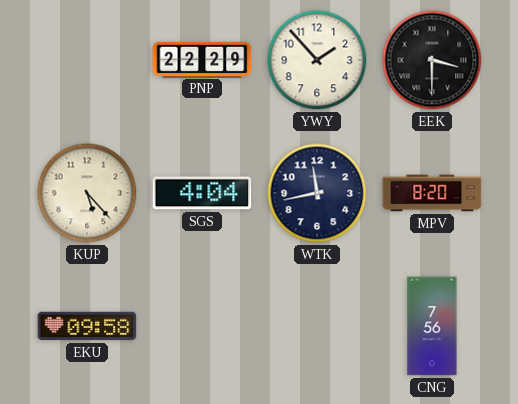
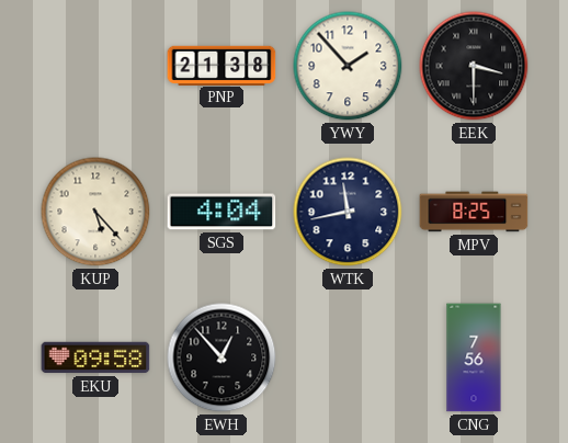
PNP: 22:29 -> 21:38 (221, 65)
MPV: 8:20 -> 8:25 (474, 212)
EWH: none -> 12:53 (221, 357)
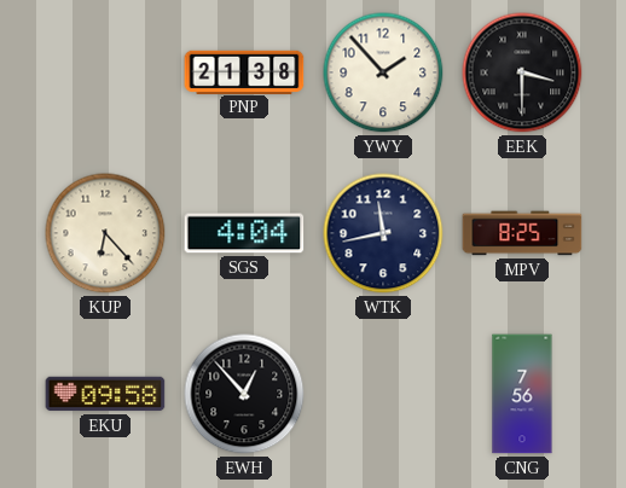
KUP: 5:23 -> 6:23 (105, 233)
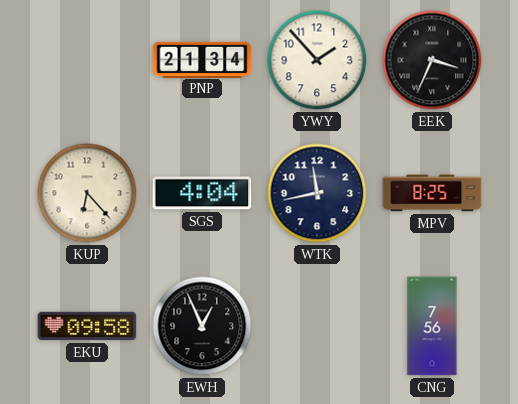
PNP: 21:38 -> 21:34 (202, 59)
EEK: 3:30 -> 3:34 (432, 60)
EWH: 12:53 -> 12:56 (202, 326)
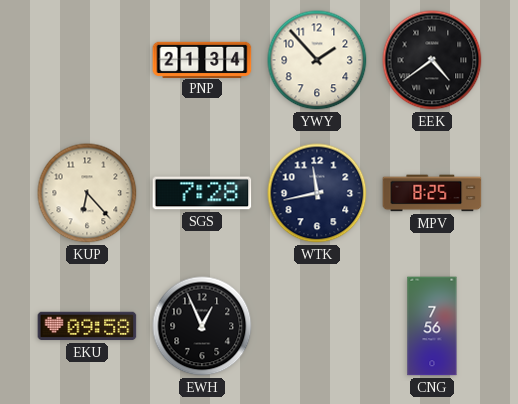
EEK: 3:34 -> 4:39 (432, 60)
SGS: 4:04 -> 7:28 (202, 193)
